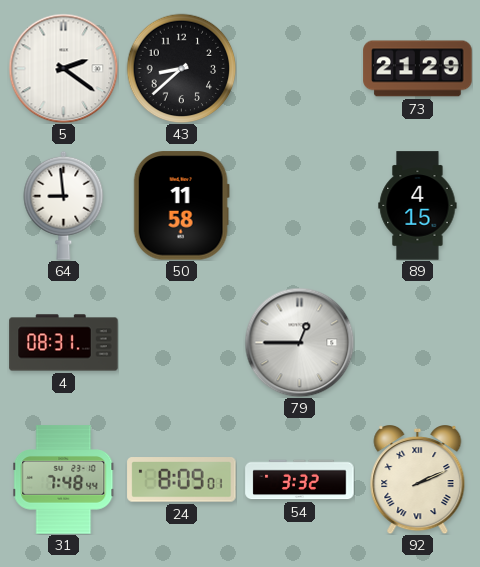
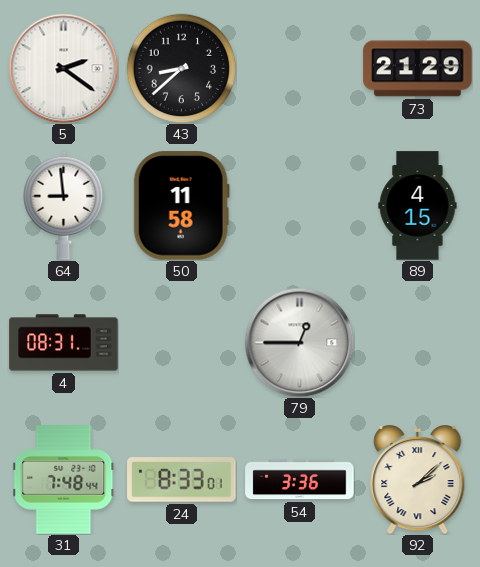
24: 8:09 -> 8:33 (182, 480)
54: 3:32 -> 3:36 (300, 480)
92: 2:11 -> 2:08 (418, 480)
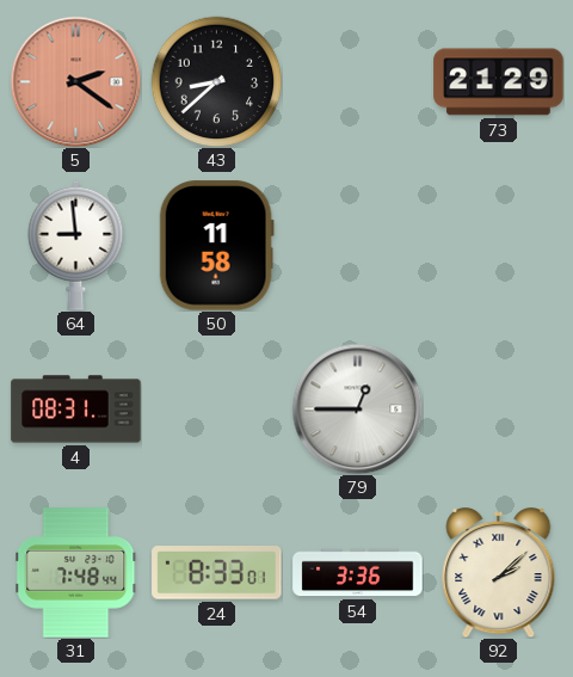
5 dial: white -> salmon (75, 81)
89: 4:15 -> none (418, 206)
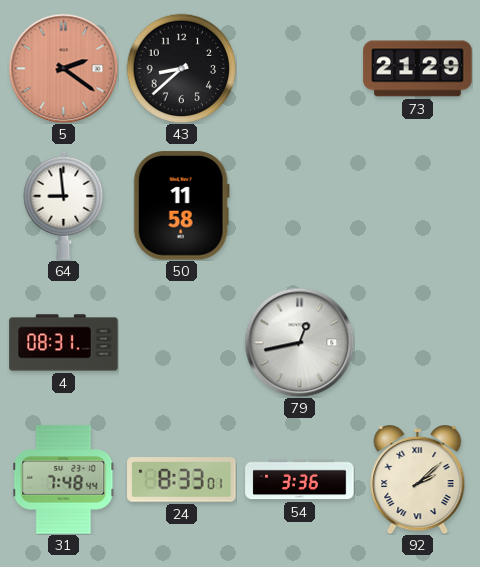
79: 12:45 -> 12:43 (299, 342)
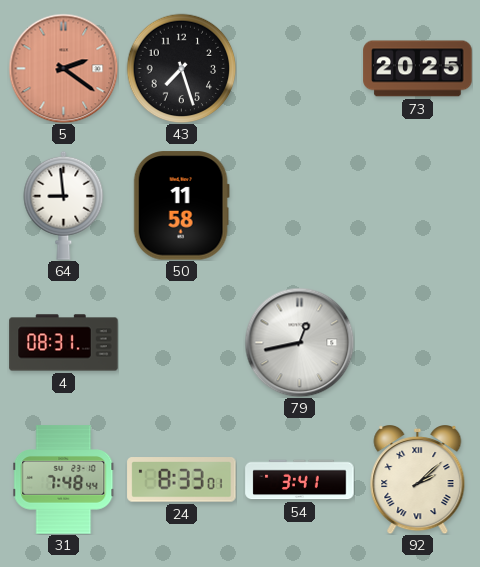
43: 8:38 -> 7:27 (181, 68)
73: 21:29 -> 20:25 (418, 69)
54: 3:36 -> 3:41 (300, 480)
